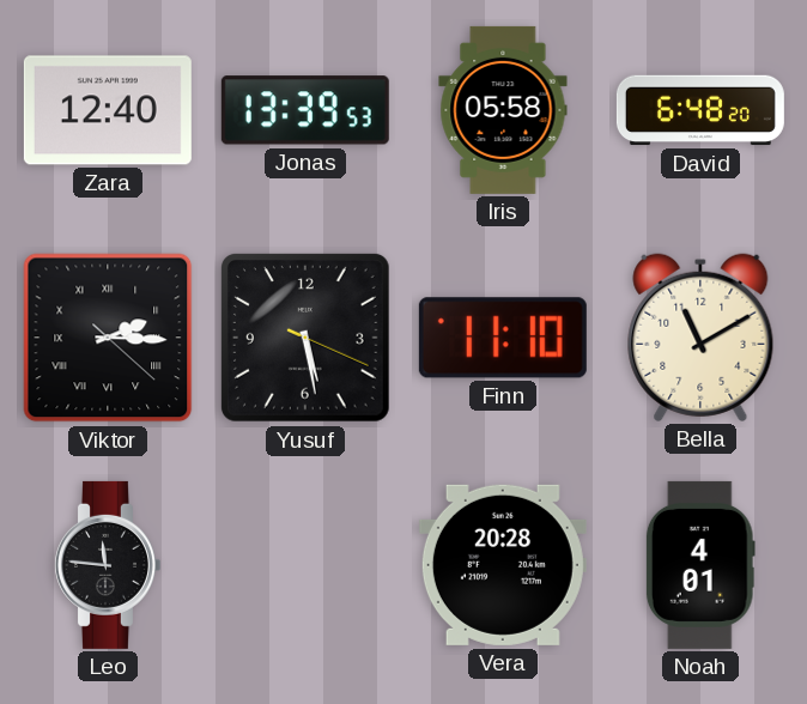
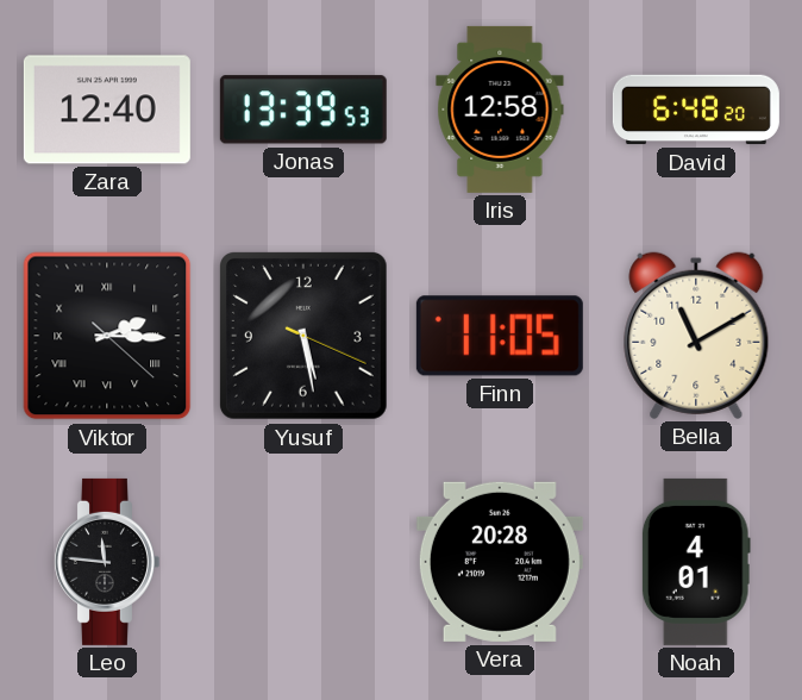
Iris: 05:58 -> 12:58 (500, 110)
Finn: 11:10 -> 11:05 (500, 336)
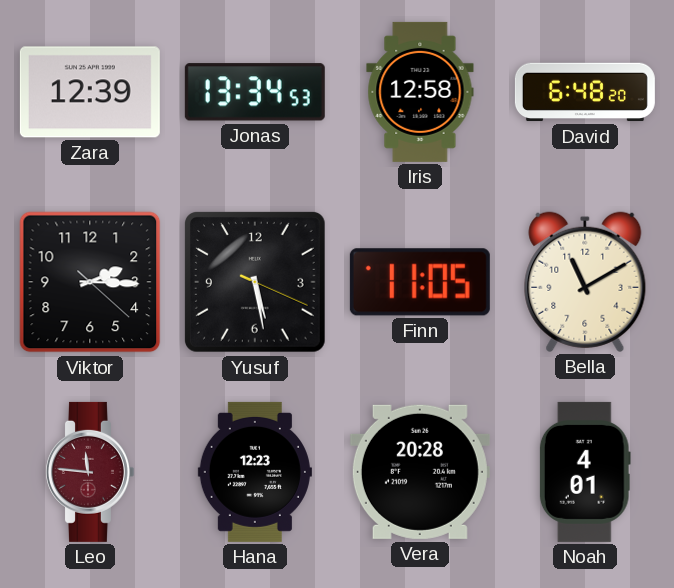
Zara: 12:40 -> 12:39 (90, 92)
Jonas: 13:39 -> 13:34 (255, 92)
Viktor numerals: Roman -> Arabic (90, 282)
Leo dial: black -> burgundy (89, 472)
Hana: none -> 12:23 (255, 472)
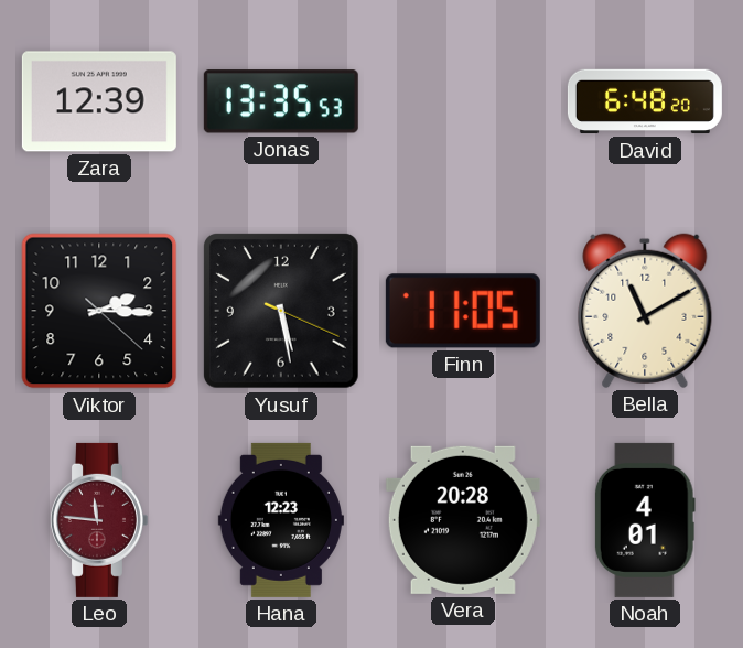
Jonas: 13:34 -> 13:35 (281, 101)
Iris: 12:58 -> none (420, 92)
